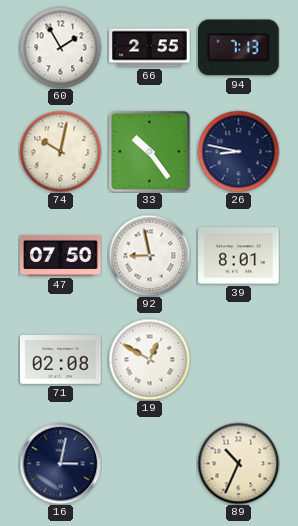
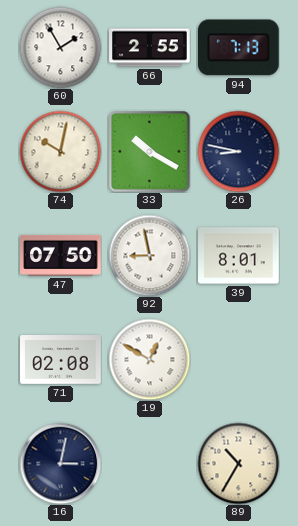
33: 10:24 -> 10:20 (149, 151)
89: 10:34 -> 10:35 (238, 463)
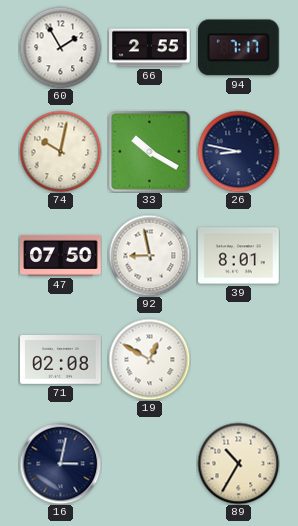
94: 7:13 -> 7:17 (238, 48)
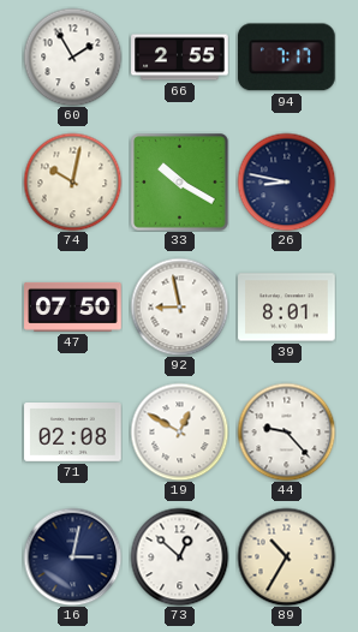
44: none -> 9:23 (286, 431)
73: none -> 12:52 (179, 556)
